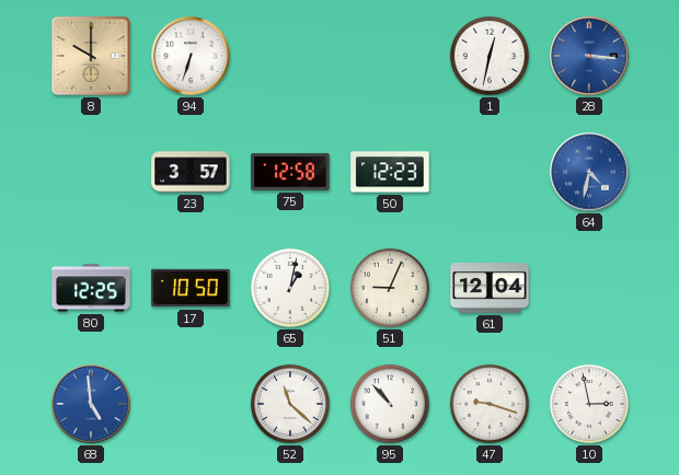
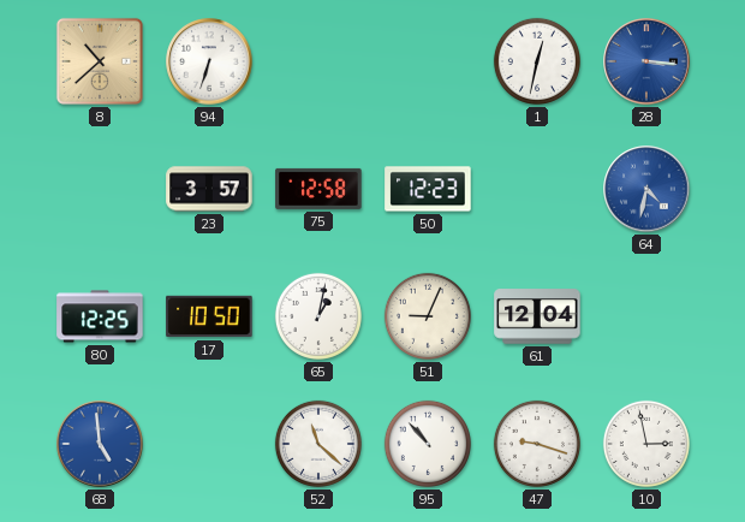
8: 10:00 -> 10:38 (100, 61)
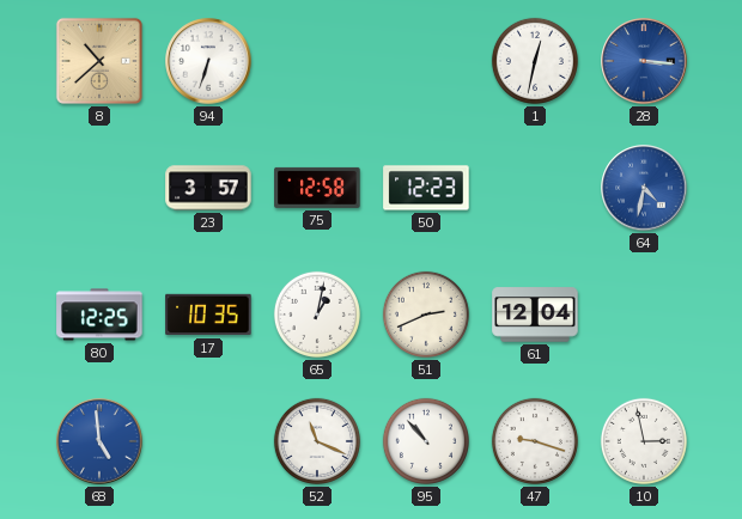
17: 10:50 -> 10:35 (208, 315)
51: 9:04 -> 2:41 (426, 315)
52: 11:22 -> 11:19 (317, 441)
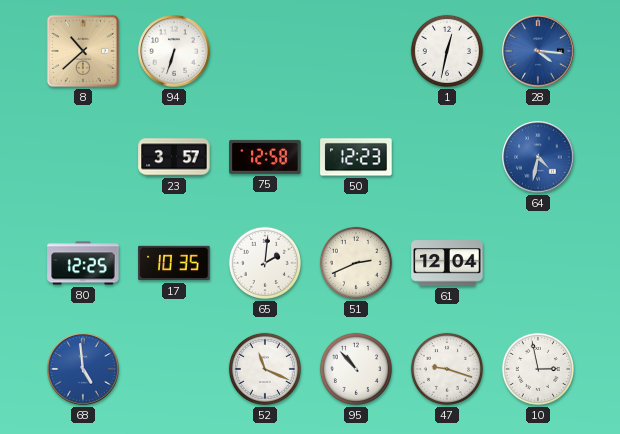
28: 3:16 -> 4:16 (538, 51)
65: 1:02 -> 2:01 (265, 263)
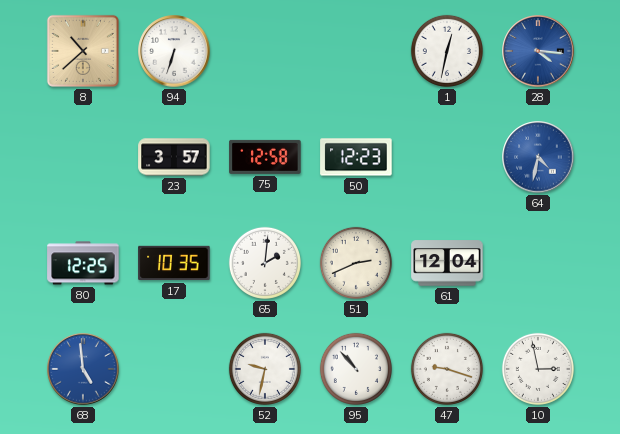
52: 11:19 -> 9:32 (265, 369)
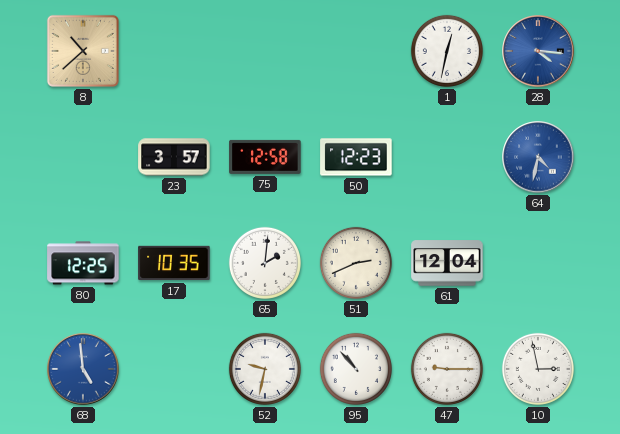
94: 6:33 -> none (174, 51)
47: 9:18 -> 9:15 (447, 369)
